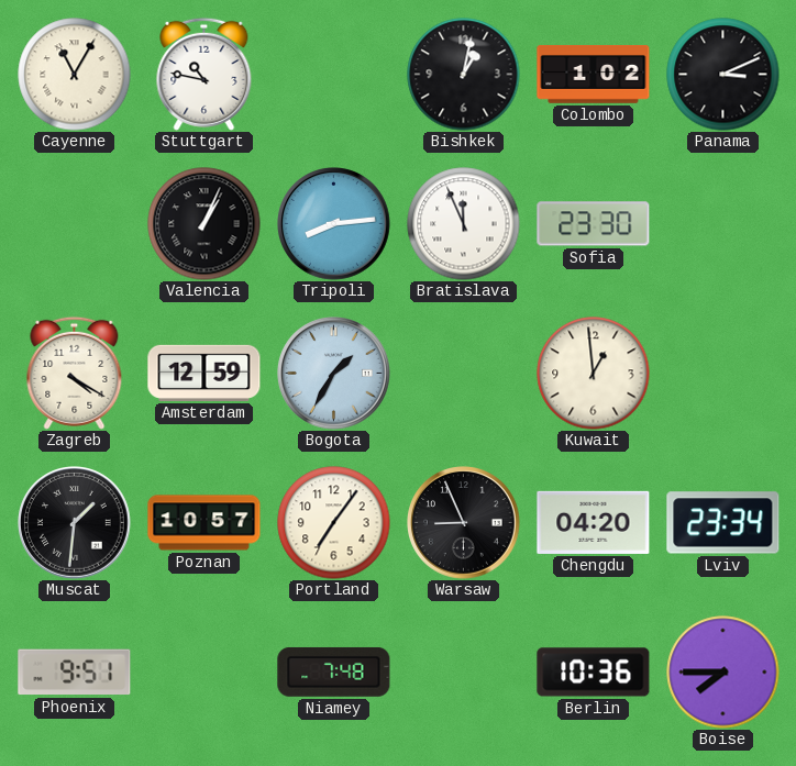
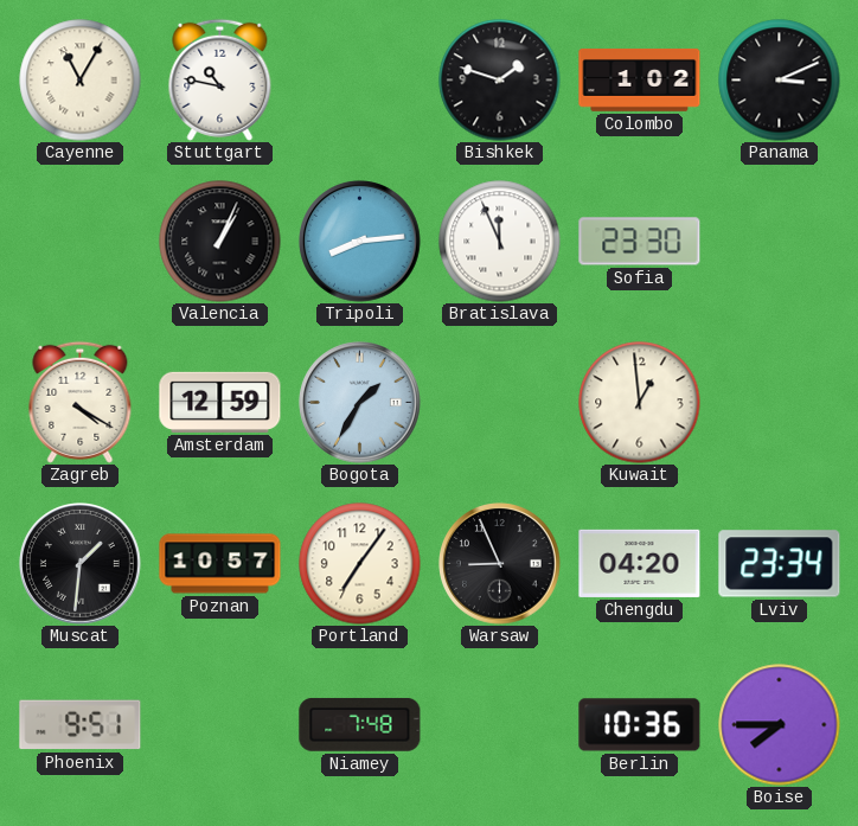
Bishkek: 1:02 -> 1:48 (500, 81)
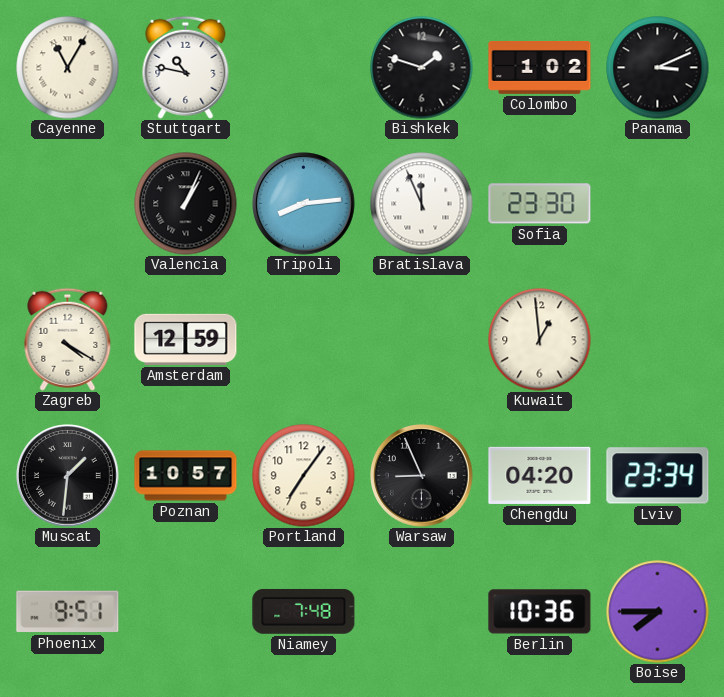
Bogota: 1:35 -> none (360, 403)
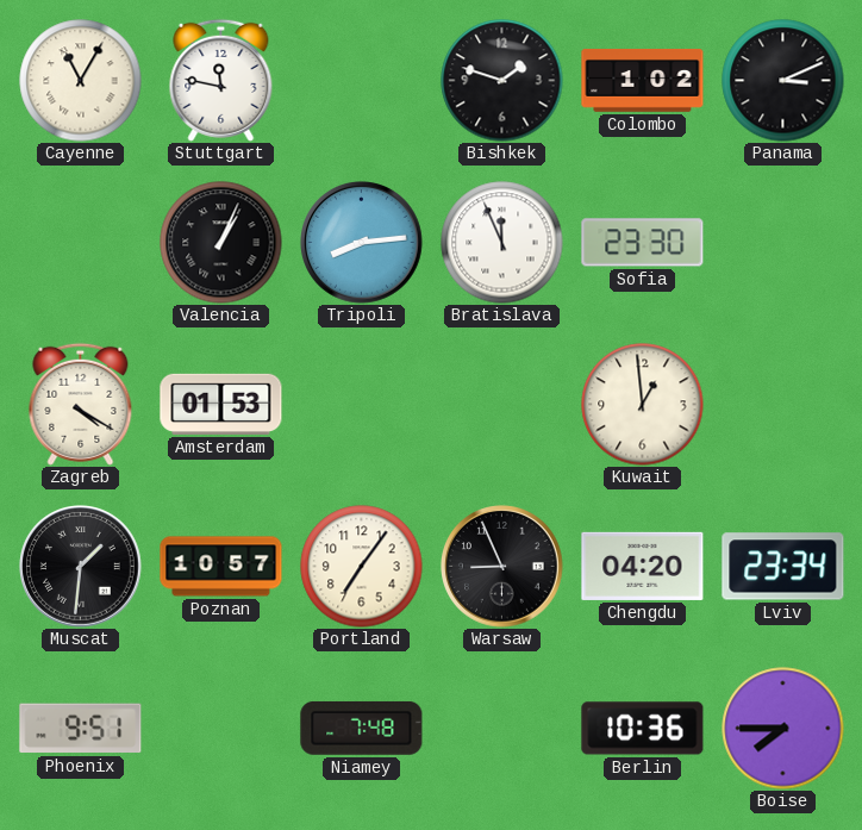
Stuttgart: 10:47 -> 11:47 (221, 80)
Amsterdam: 12:59 -> 01:53 (221, 404)
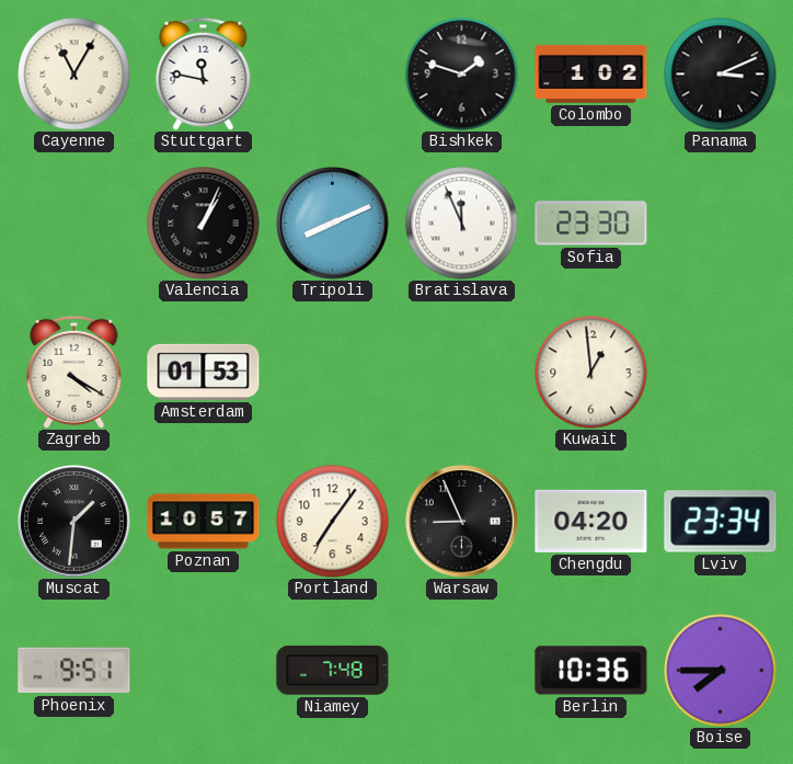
Tripoli: 8:14 -> 8:11 (333, 224)
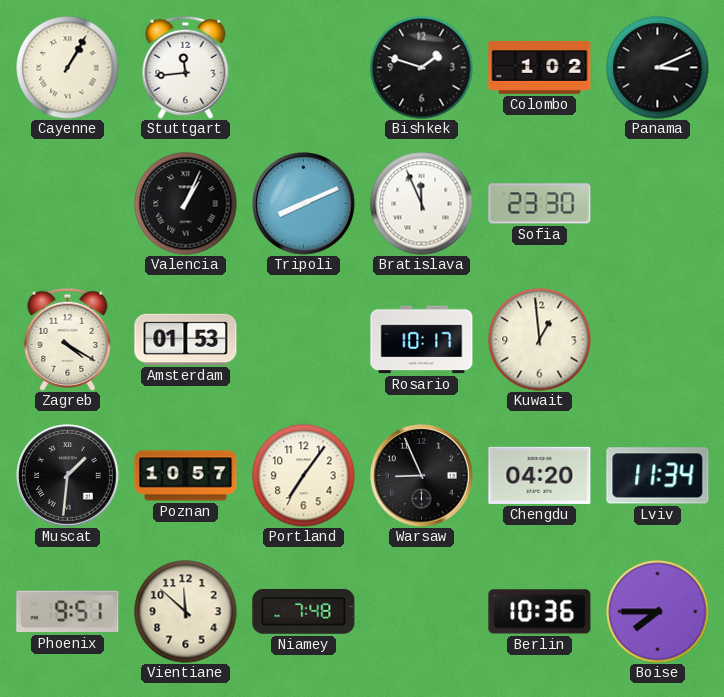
Cayenne: 11:05 -> 1:05 (68, 68)
Stuttgart: 11:47 -> 11:44 (186, 67)
Rosario: none -> 10:17 (422, 340)
Lviv: 23:34 -> 11:34 (658, 476)
Vientiane: none -> 11:52 (186, 612)
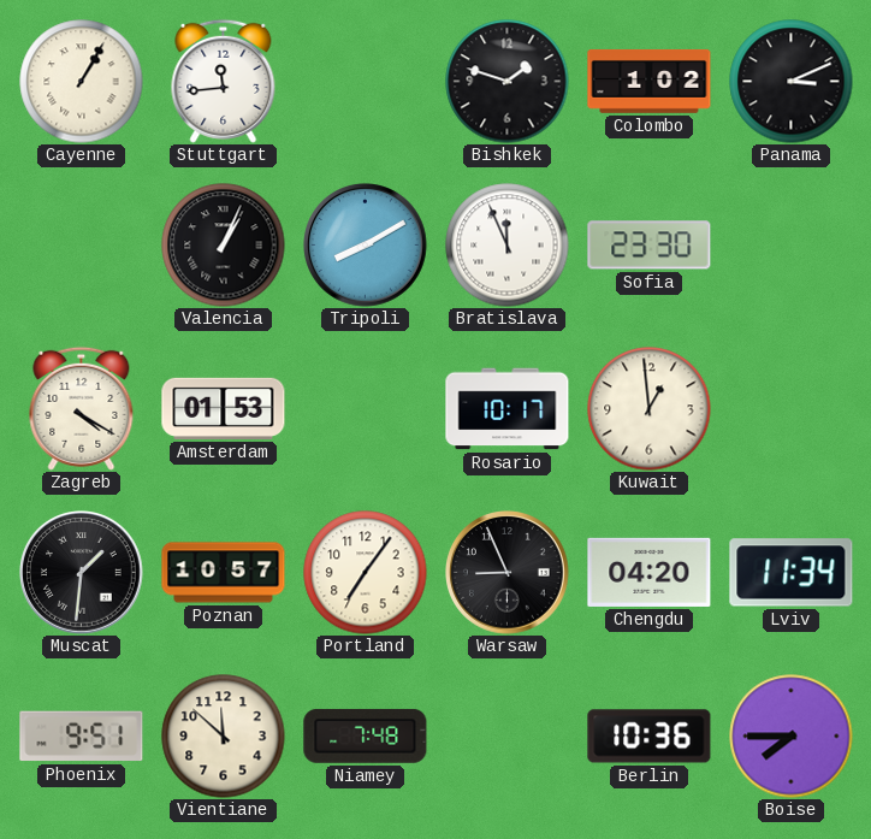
Tripoli: 8:11 -> 8:10 (366, 246)
